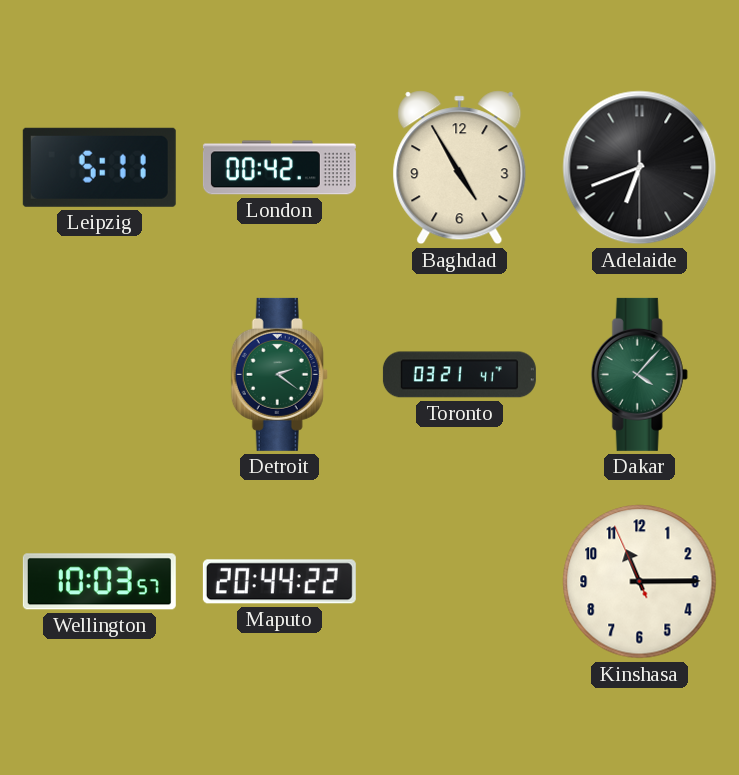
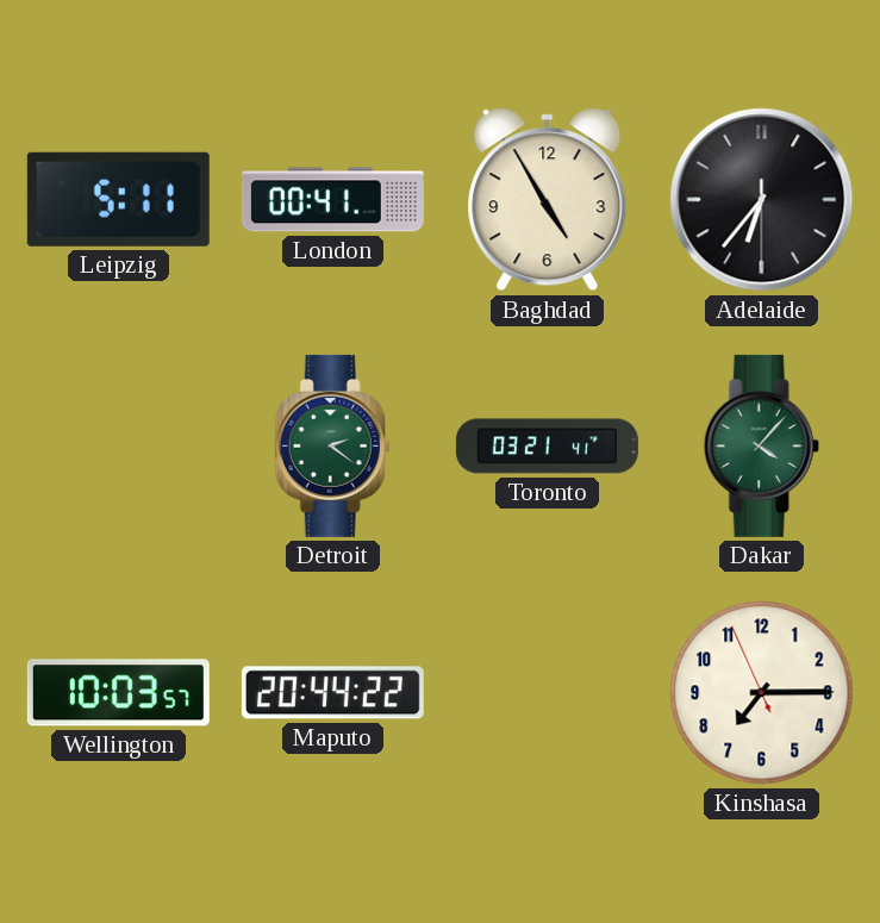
London: 00:42 -> 00:41 (332, 200)
Adelaide: 6:41 -> 6:36 (762, 200)
Kinshasa: 11:14 -> 7:14 (762, 693)
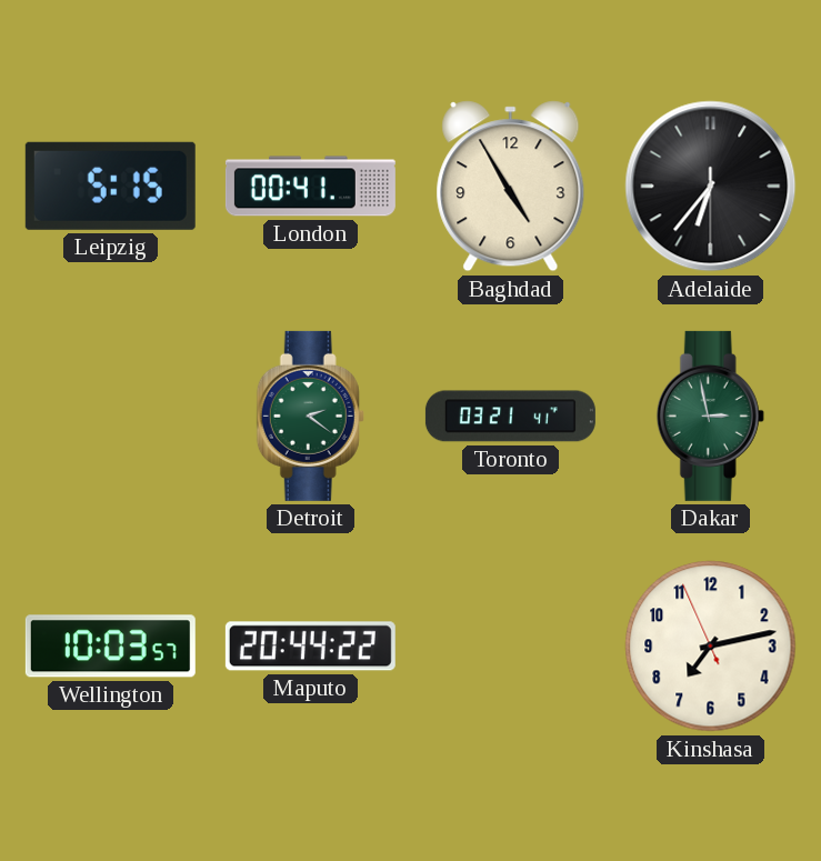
Leipzig: 5:11 -> 5:15 (110, 186)
Dakar: 4:07 -> 2:58 (710, 416)
Kinshasa: 7:14 -> 7:12 (711, 647)
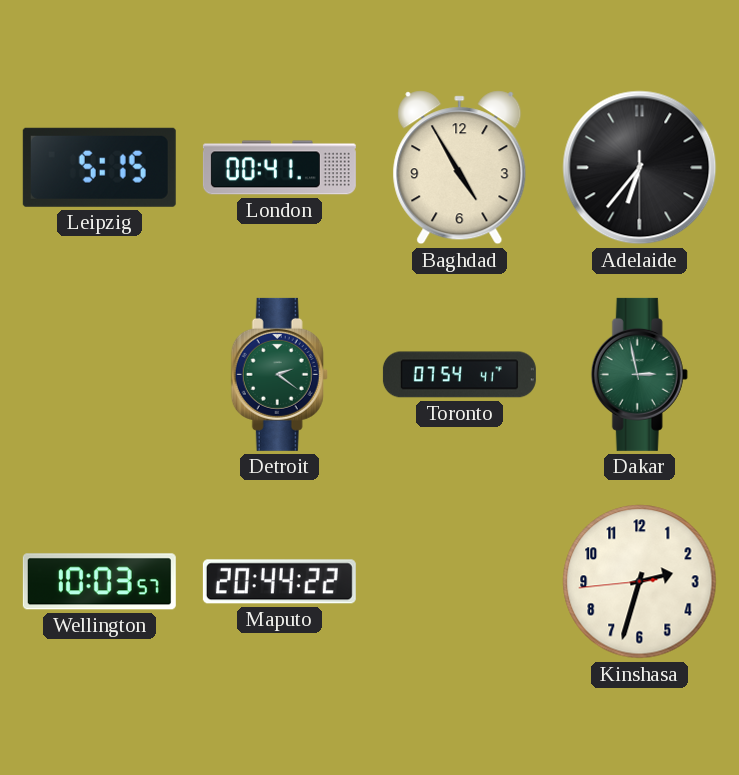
Toronto: 03:21 -> 07:54 (459, 375)
Kinshasa: 7:12 -> 2:32 (640, 582)
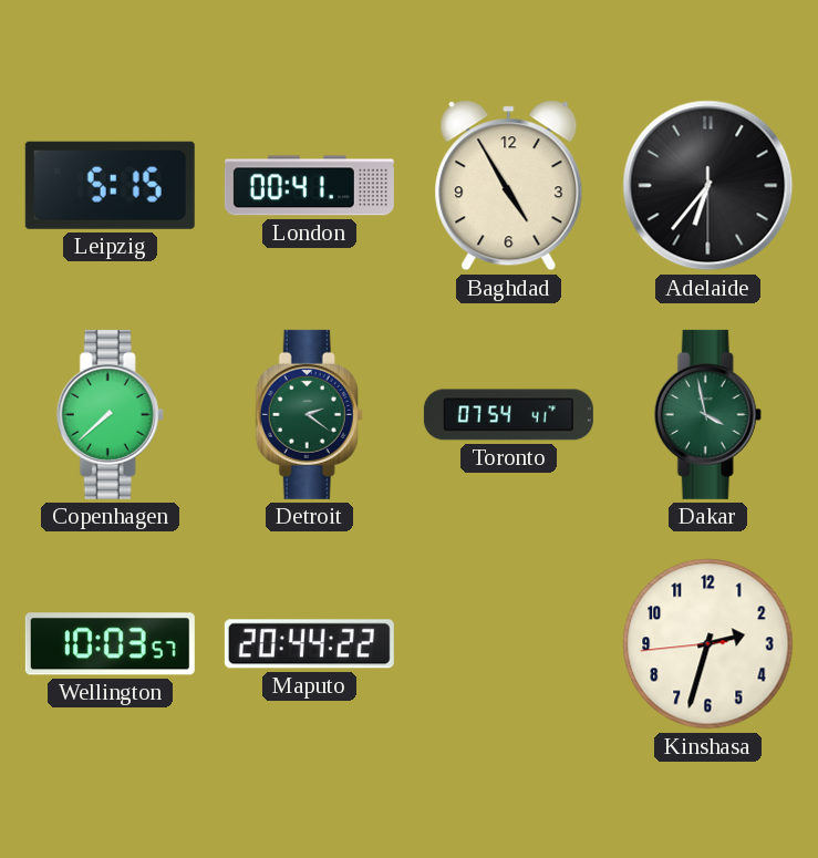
Copenhagen: none -> 7:38 (110, 414)
Dakar: 2:58 -> 3:58 (707, 414)
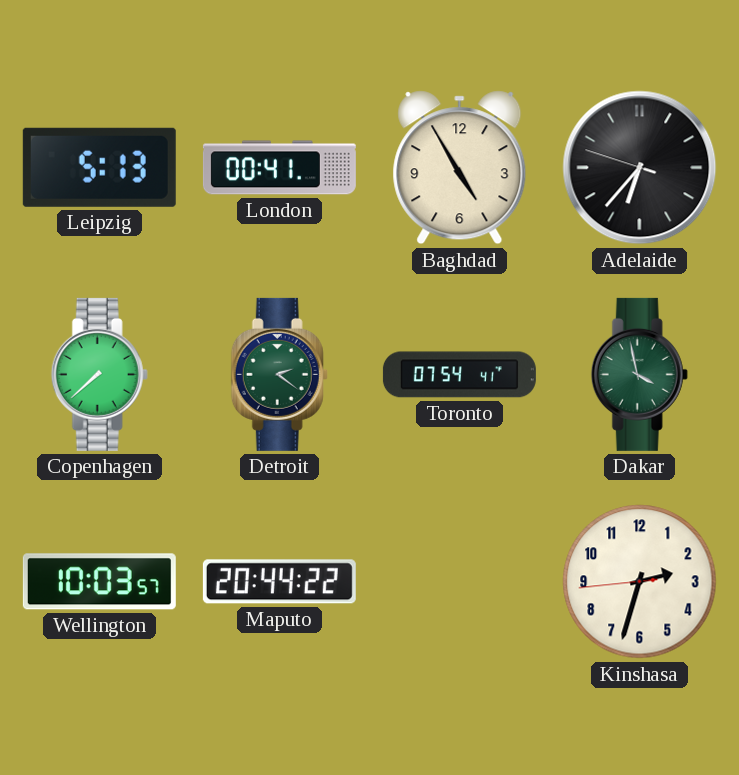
Leipzig: 5:15 -> 5:13 (99, 167)
Adelaide: 6:36:30 -> 6:36:48 (640, 168)
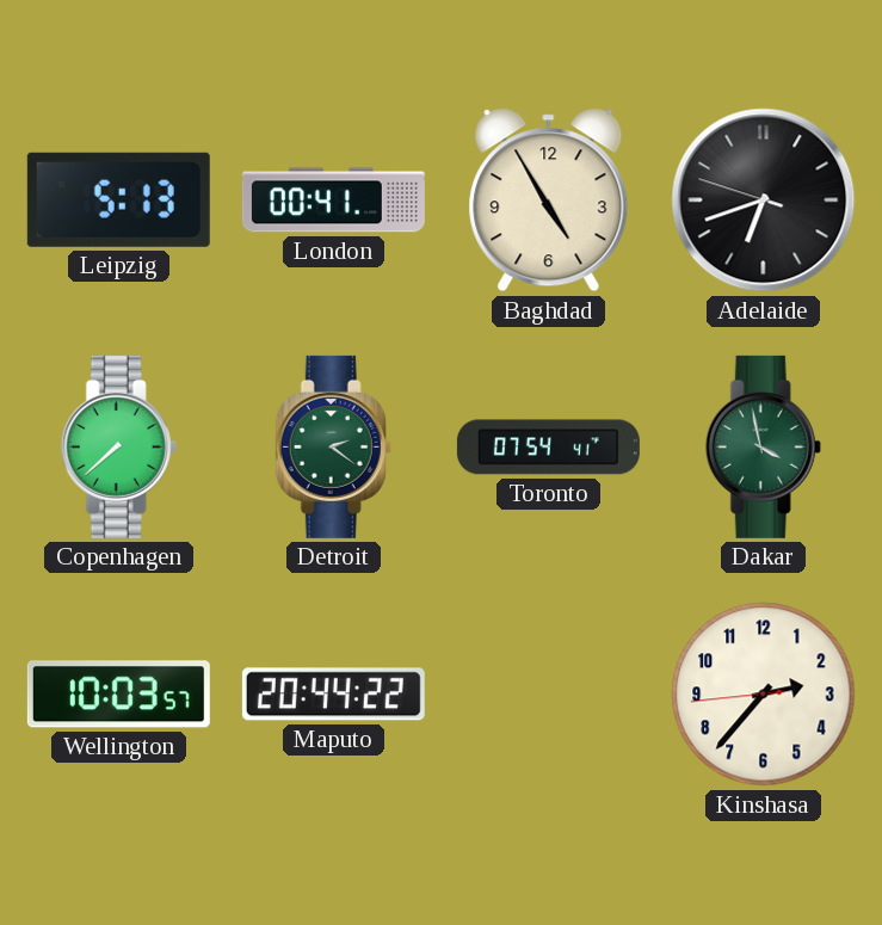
Adelaide: 6:36 -> 6:41 (764, 201)
Kinshasa: 2:32 -> 2:36 (764, 695)
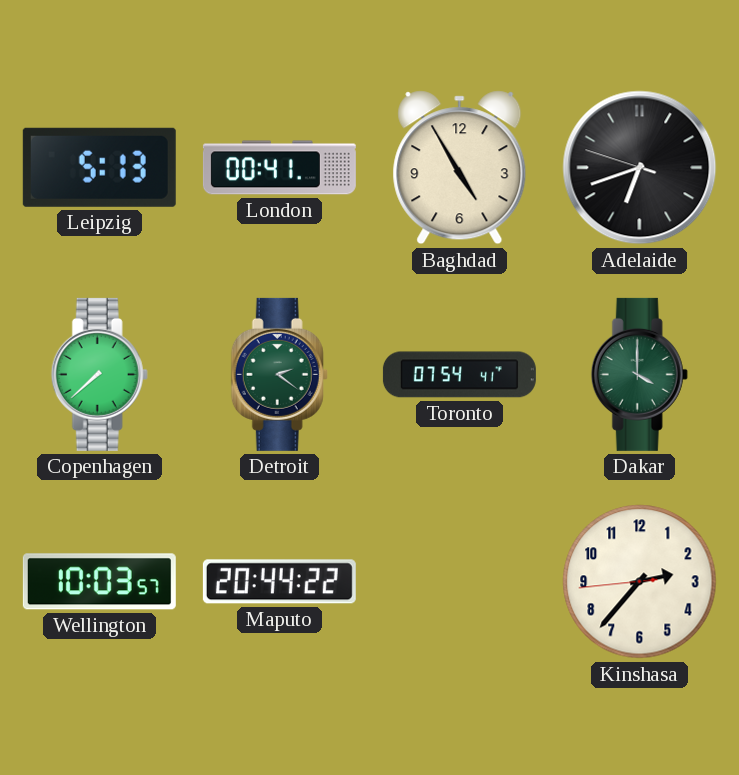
Dakar: 3:58 -> 4:00 (639, 374)
